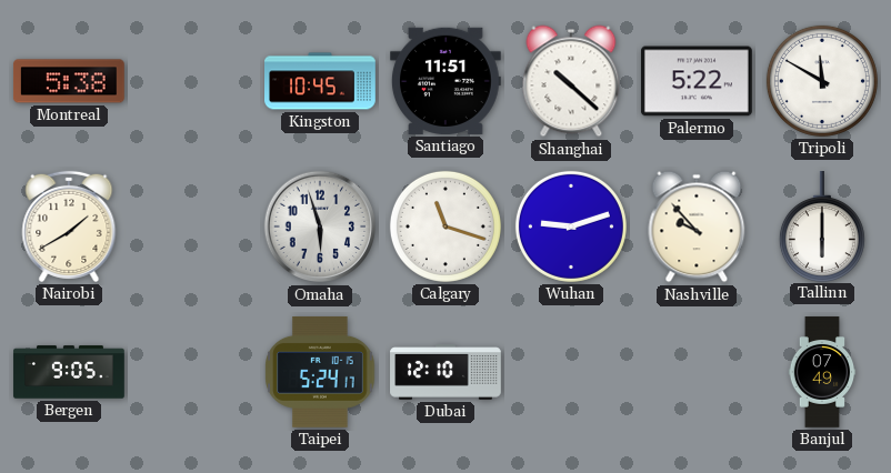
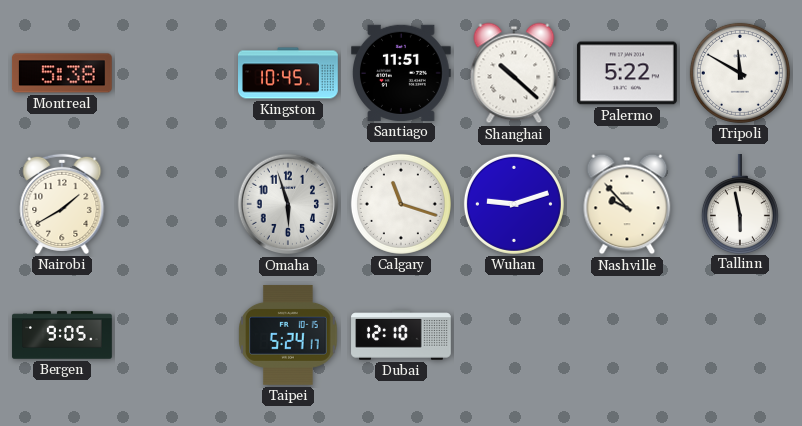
Tallinn: 6:00 -> 5:58 (740, 204)
Banjul: 07:49 -> none (822, 372)
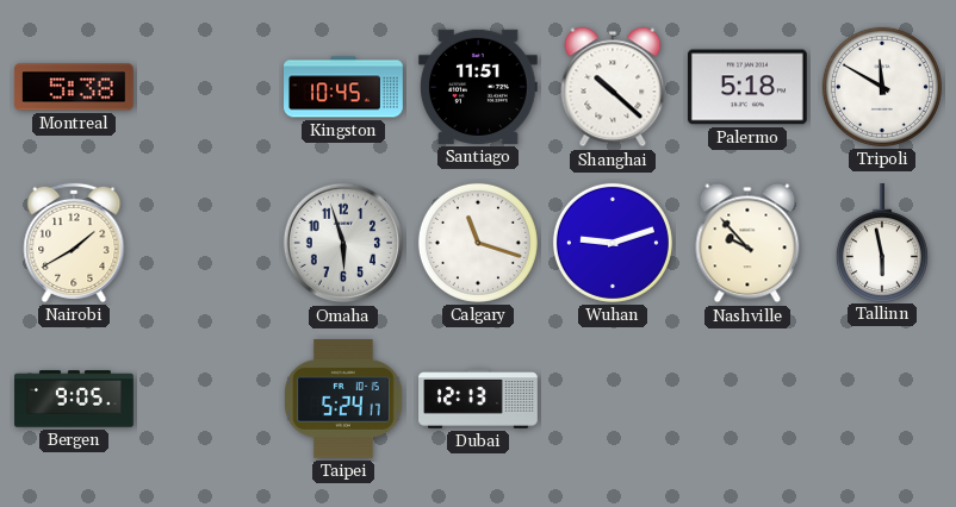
Palermo: 5:22 -> 5:18 (747, 87)
Dubai: 12:10 -> 12:13 (478, 399)
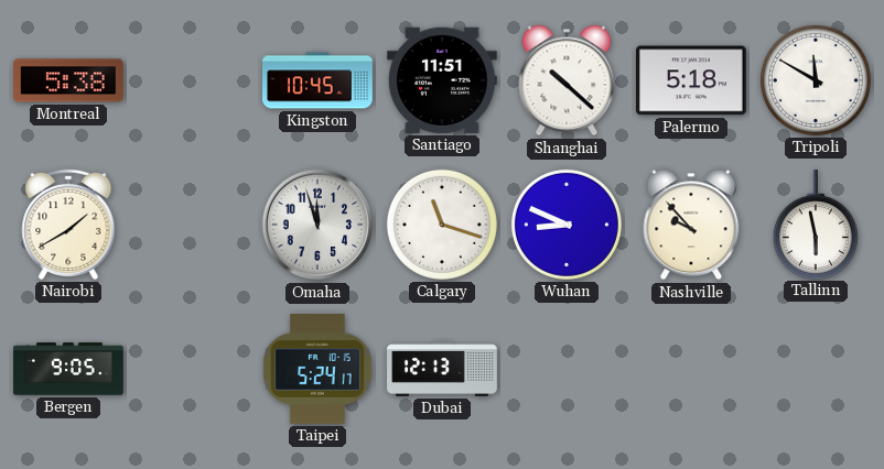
Omaha: 5:57 -> 11:57 (317, 225)
Wuhan: 9:12 -> 8:49 (567, 225)
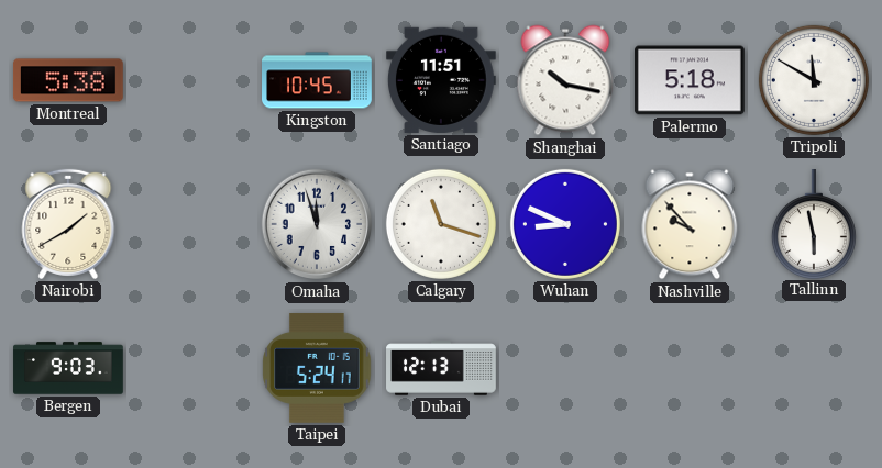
Shanghai: 10:22 -> 10:17 (565, 80)
Bergen: 9:05 -> 9:03 (68, 368)
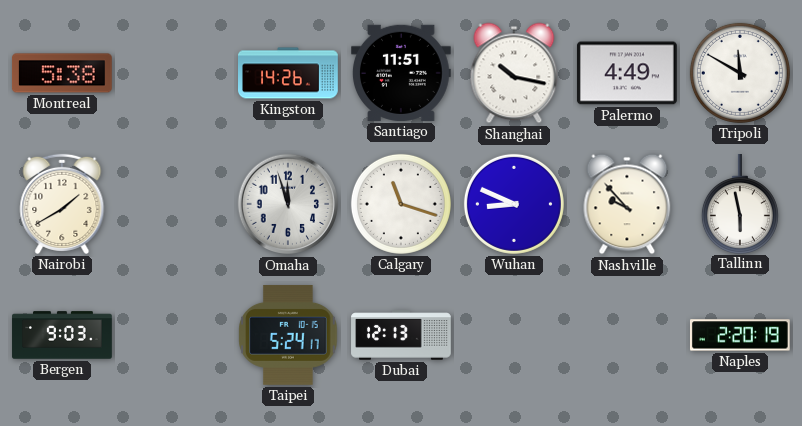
Kingston: 10:45 -> 14:26 (288, 73)
Palermo: 5:18 -> 4:49 (627, 73)
Naples: none -> 2:20 (740, 335)
